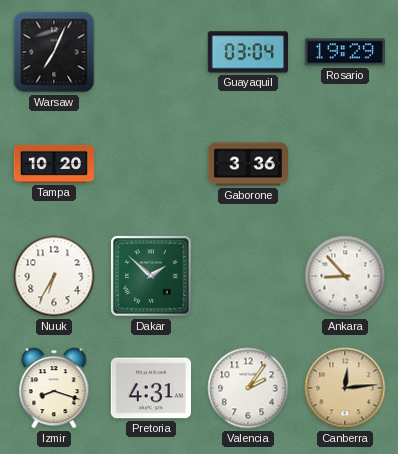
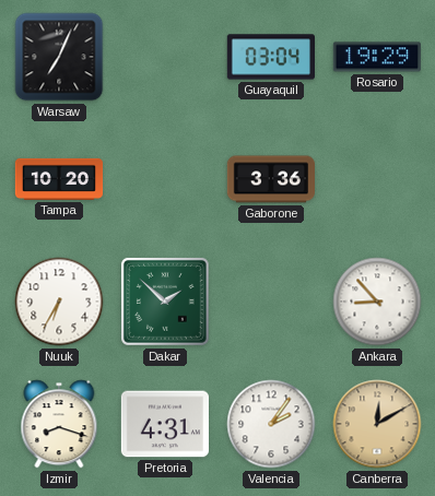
Canberra: 12:14 -> 12:10 (377, 424)
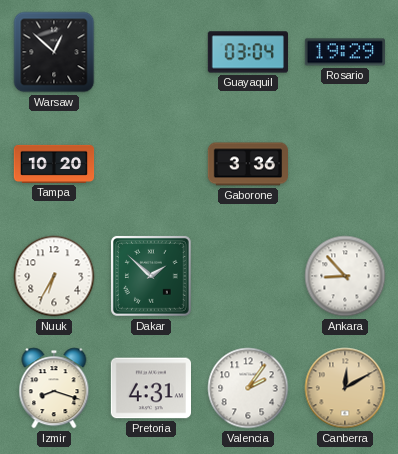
Warsaw: 7:04 -> 12:52 (54, 52)
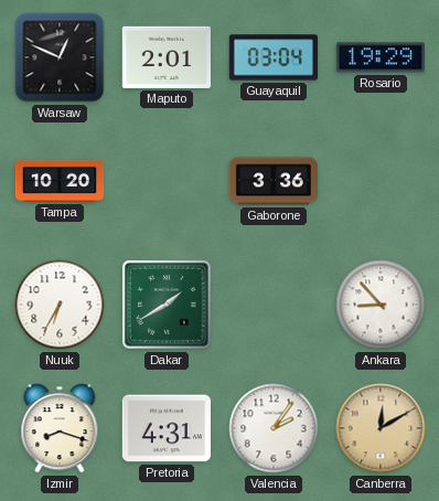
Warsaw: 12:52 -> 12:49 (60, 57)
Maputo: none -> 2:01 (167, 57)
Dakar: 1:52 -> 1:40 (168, 306)
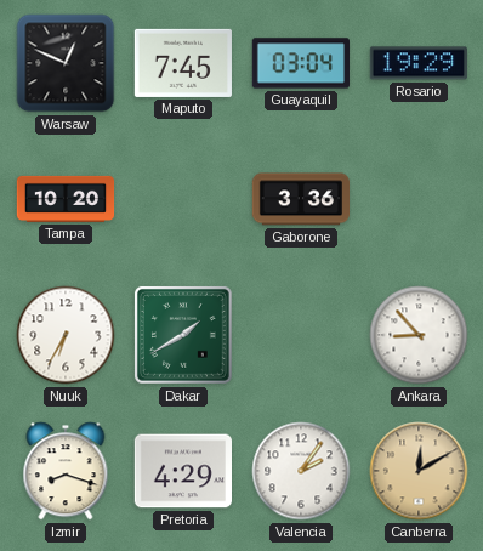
Maputo: 2:01 -> 7:45 (183, 63)
Pretoria: 4:31 -> 4:29 (182, 471)
